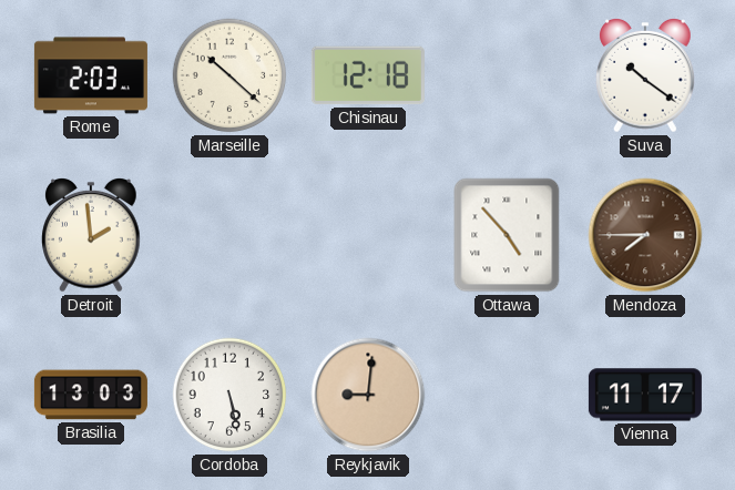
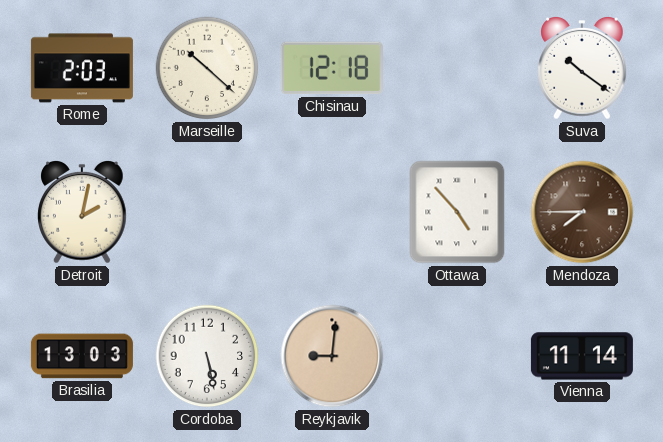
Detroit: 1:59 -> 2:02 (82, 213)
Vienna: 11:17 -> 11:14 (582, 356)
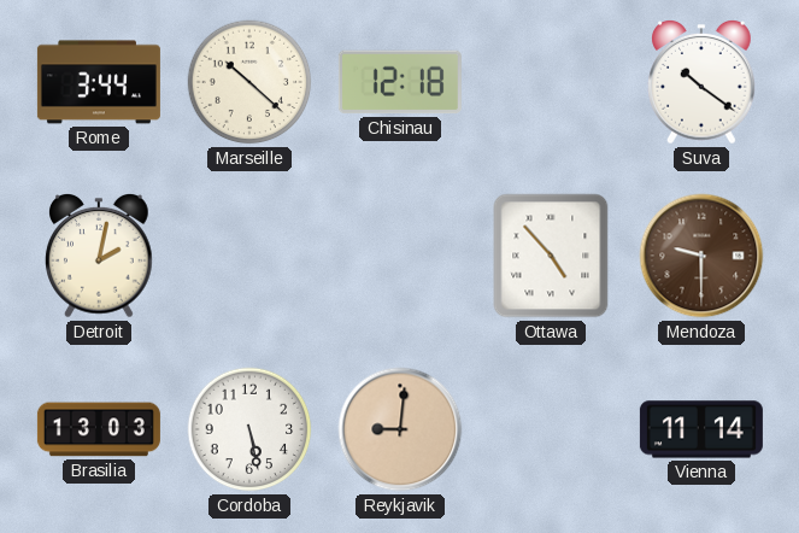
Rome: 2:03 -> 3:44 (99, 82)
Mendoza: 7:45 -> 9:30 (701, 256)
